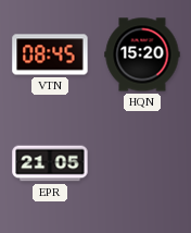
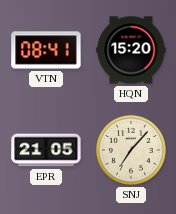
VTN: 08:45 -> 08:41 (46, 50)
SNJ: none -> 7:07 (131, 150)
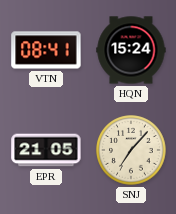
HQN: 15:20 -> 15:24 (131, 50)
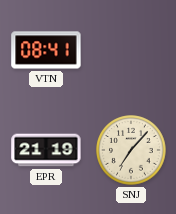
HQN: 15:24 -> none (131, 50)
EPR: 21:05 -> 21:19 (46, 150)
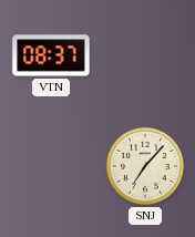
VTN: 08:41 -> 08:37 (51, 55)
EPR: 21:19 -> none (46, 150)
